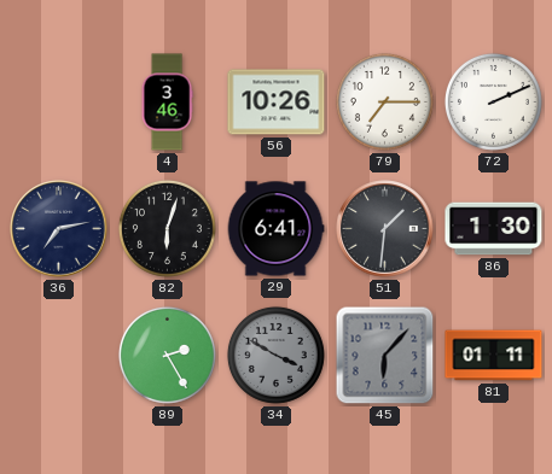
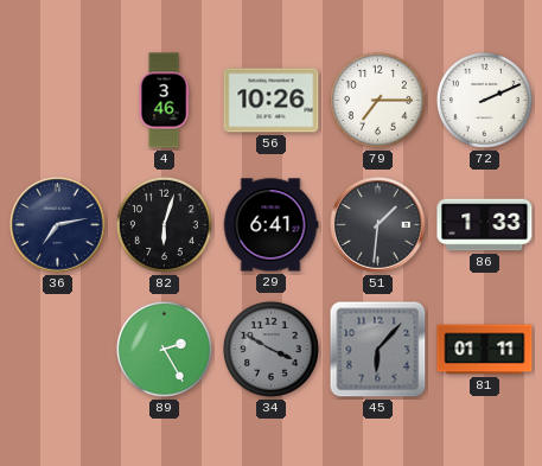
86: 1:30 -> 1:33 (485, 225)
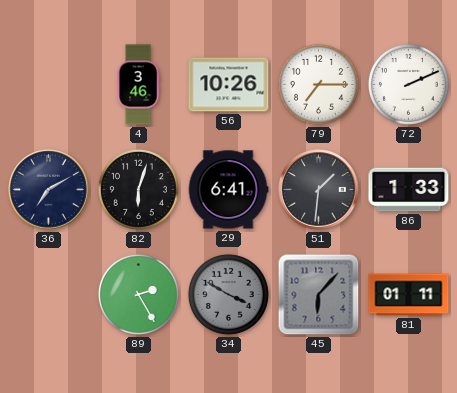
36: 7:13 -> 7:10 (49, 190)
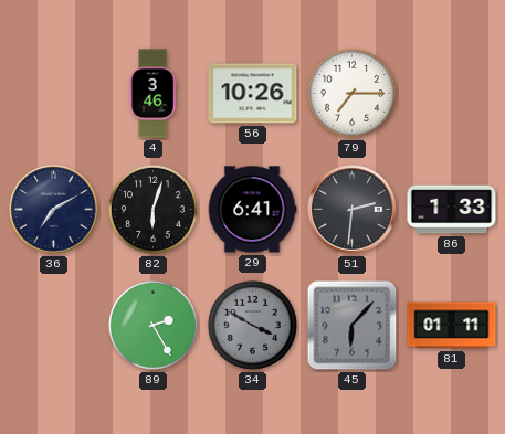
72: 2:11 -> none (408, 84)
51: 1:31 -> 2:31 (353, 210)
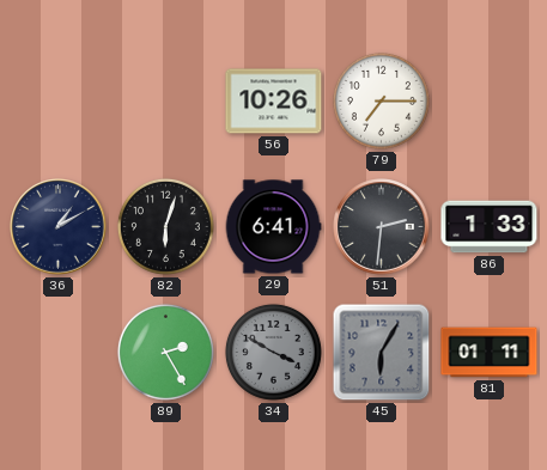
4: 3:46 -> none (152, 94)
36: 7:10 -> 1:10 (59, 227)
45: 6:07 -> 6:05 (382, 353)
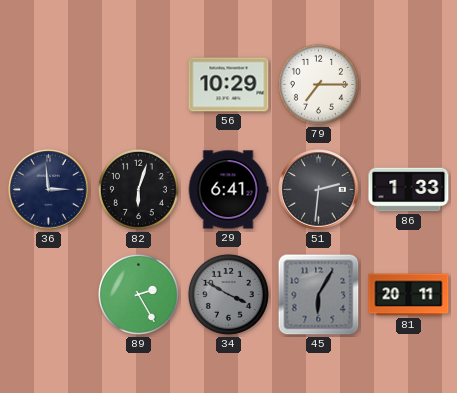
56: 10:26 -> 10:29 (229, 85)
36: 1:10 -> 2:59 (49, 190)
81: 01:11 -> 20:11 (409, 295)
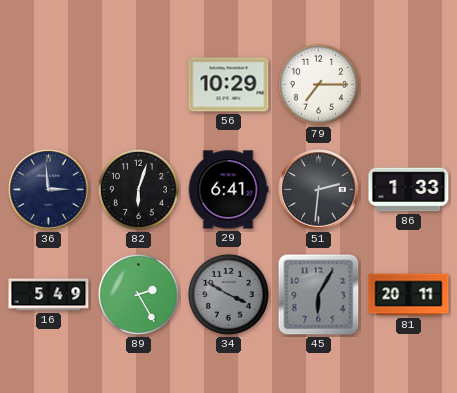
16: none -> 5:49 (49, 295)
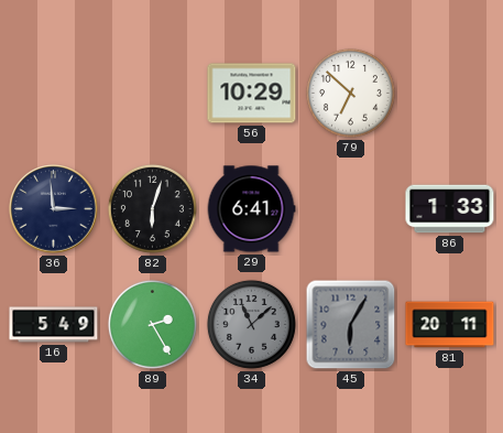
79: 7:15 -> 6:52 (350, 93)
51: 2:31 -> none (319, 190)
34: 3:50 -> 11:08 (251, 324)
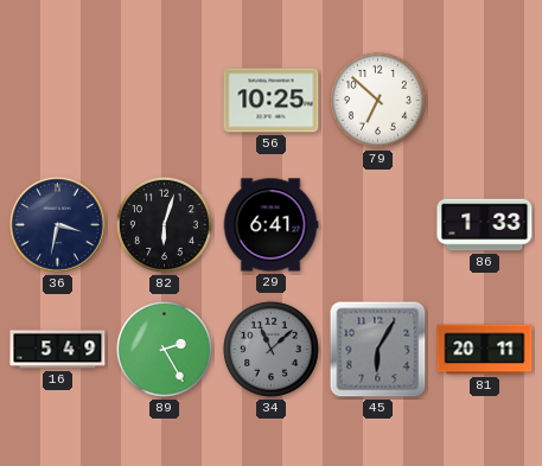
56: 10:29 -> 10:25 (272, 101)
36: 2:59 -> 3:32 (58, 225)
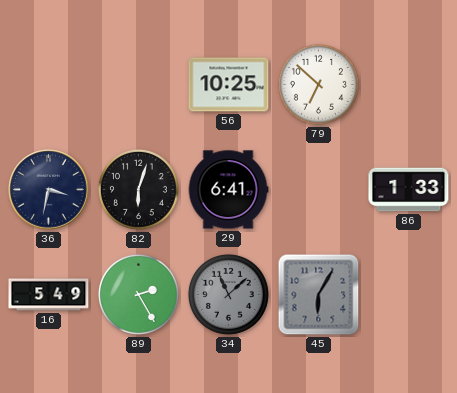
81: 20:11 -> none (485, 350)
